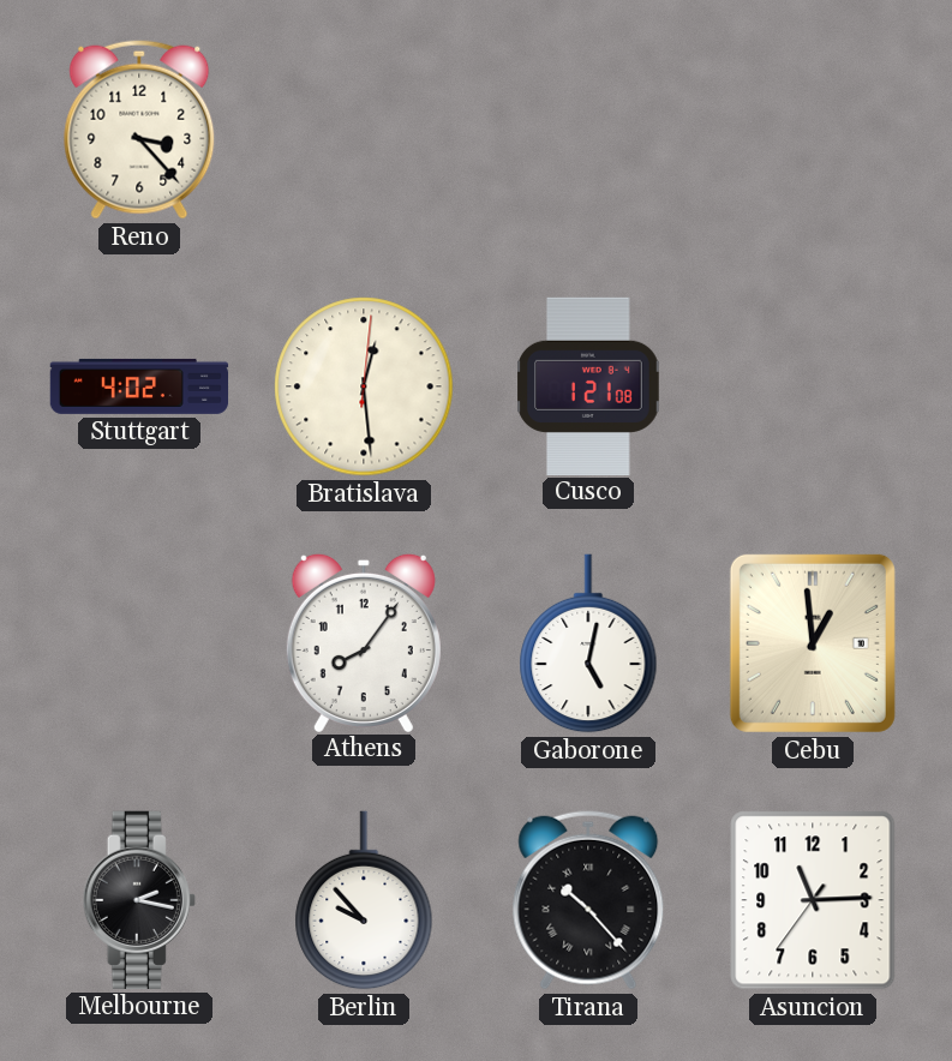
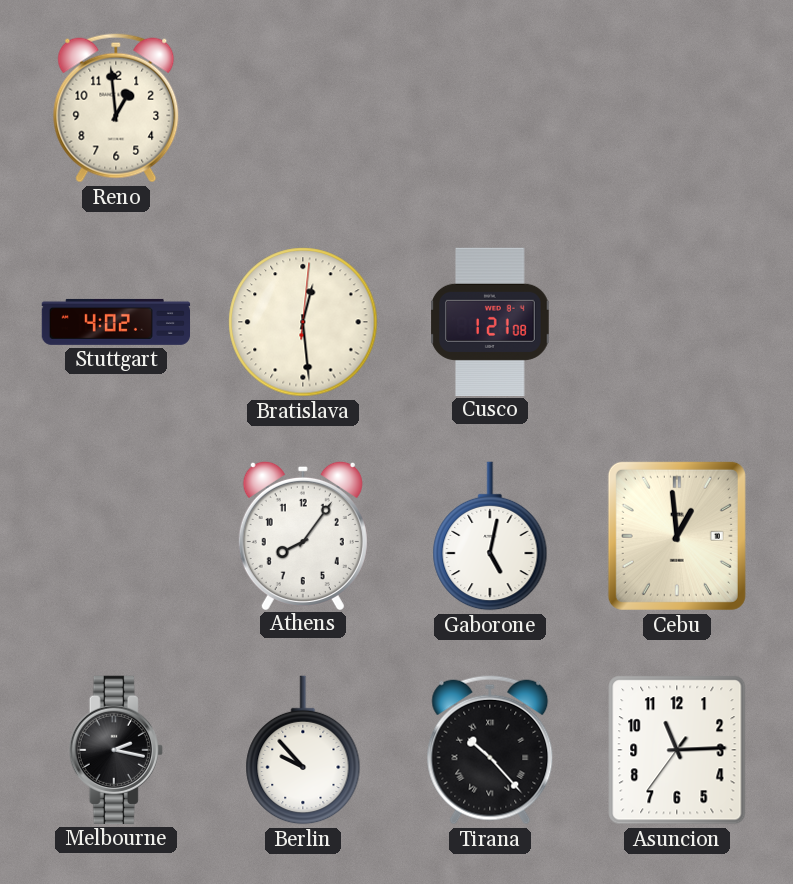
Reno: 3:23 -> 12:59 (116, 108)
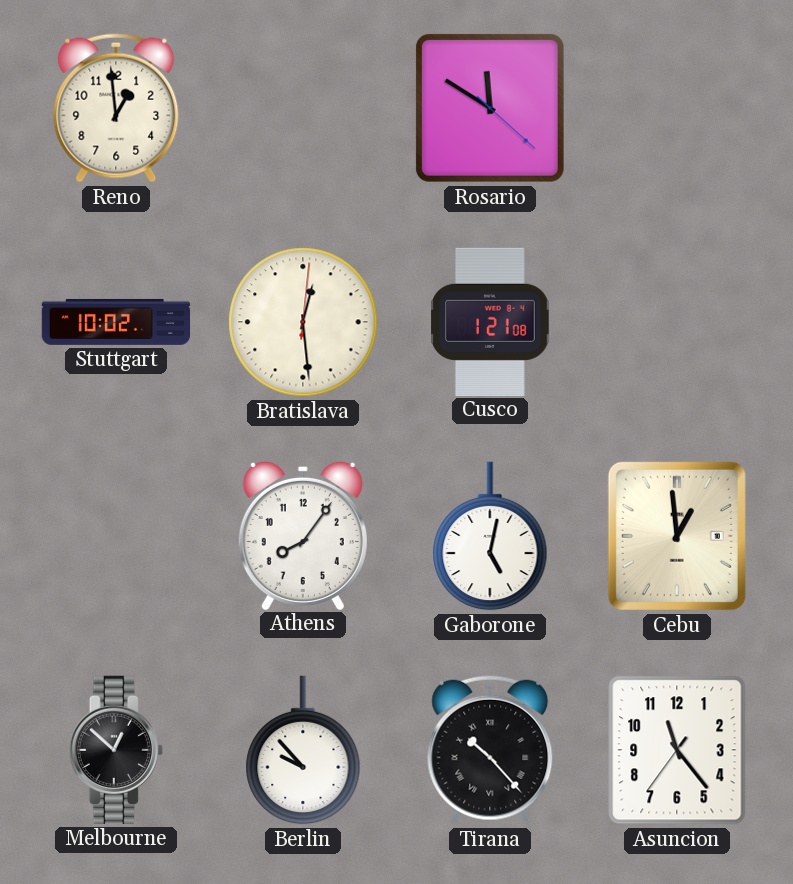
Rosario: none -> 11:50 (490, 108)
Stuttgart: 4:02 -> 10:02 (116, 322)
Melbourne: 2:17 -> 12:52 (116, 750)
Asuncion: 11:14 -> 11:23 (677, 750)
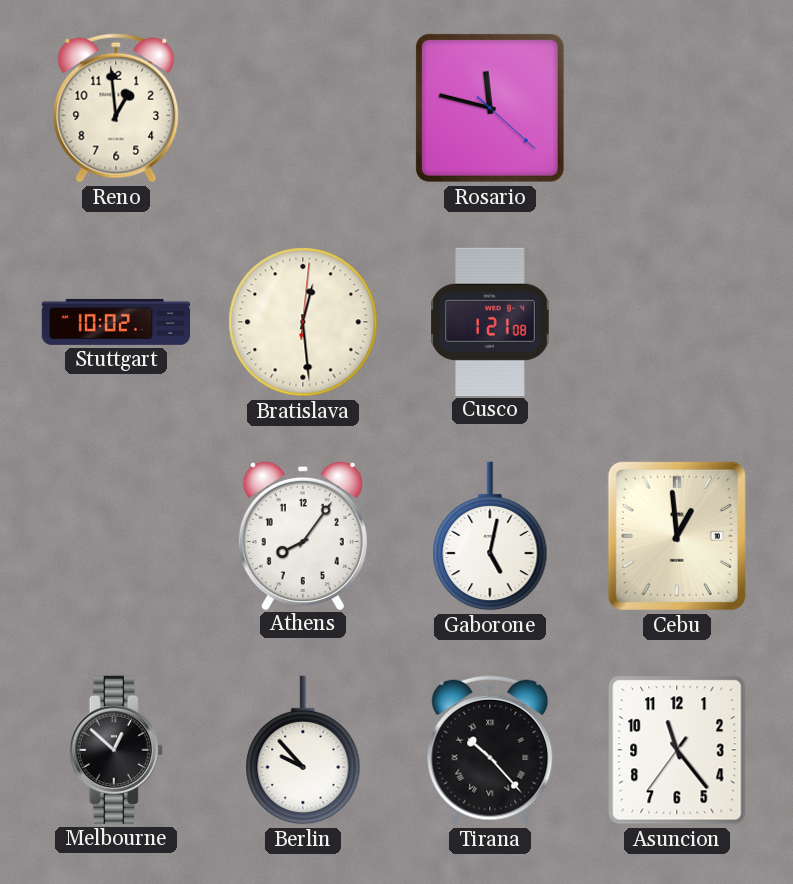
Rosario: 11:50 -> 11:47 (490, 108)
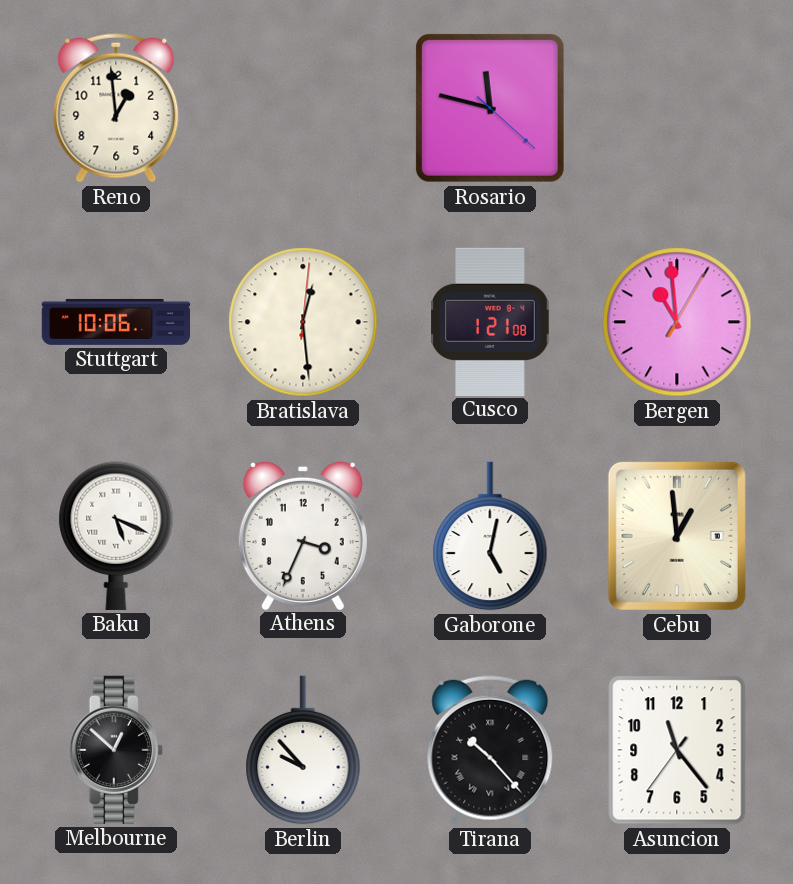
Stuttgart: 10:02 -> 10:06 (116, 322)
Bergen: none -> 10:59 (677, 322)
Baku: none -> 5:19 (116, 536)
Athens: 8:06 -> 3:34 (303, 535)
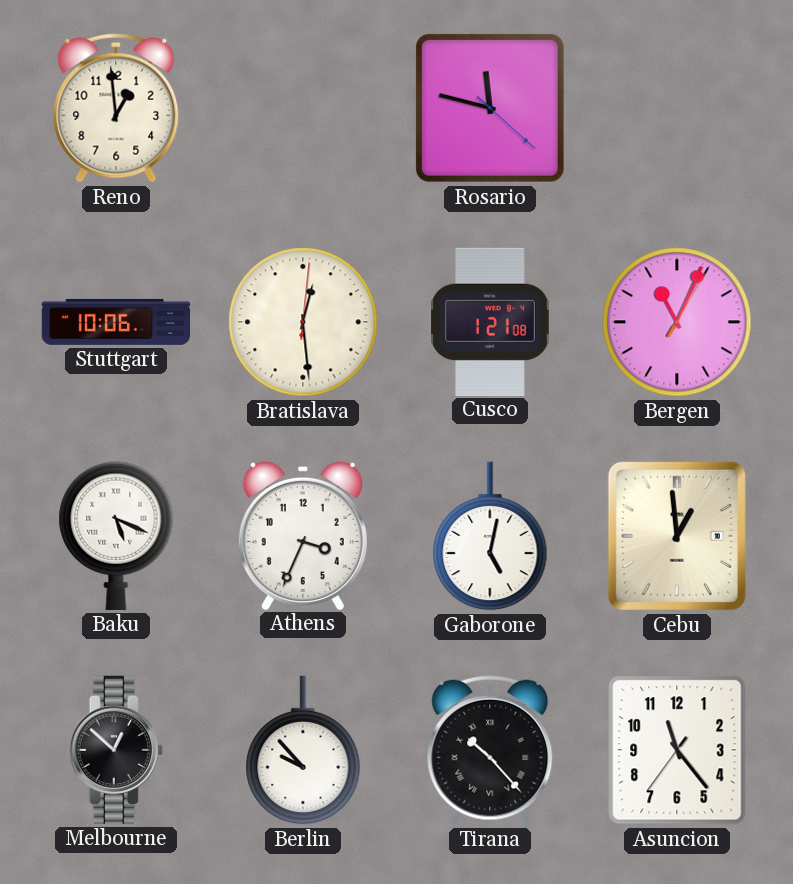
Bergen: 10:59 -> 11:04 (677, 322)
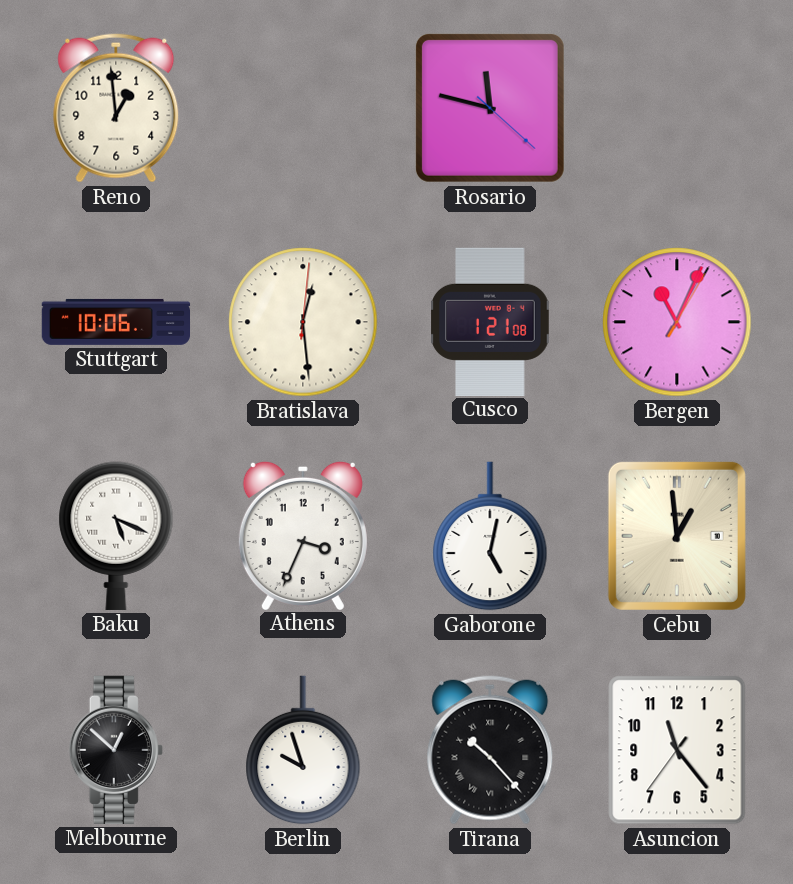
Berlin: 9:53 -> 9:57 (303, 750)
